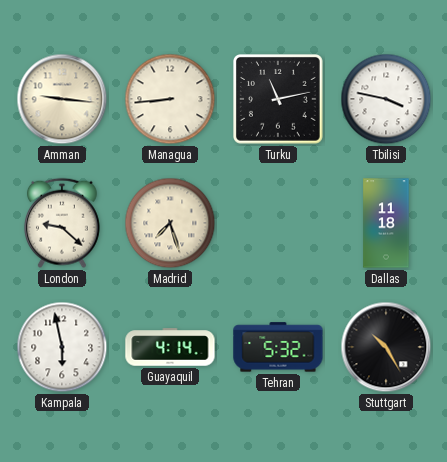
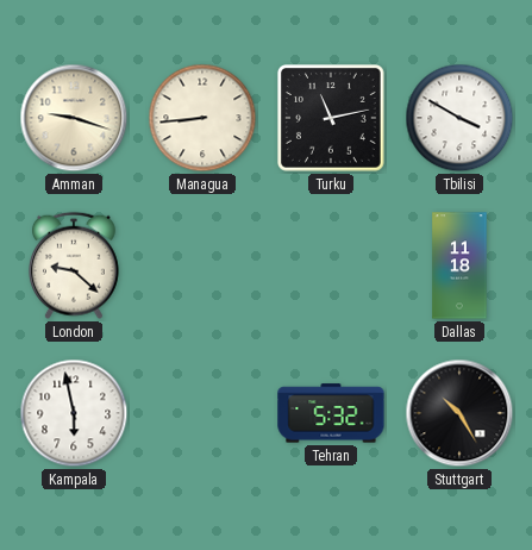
Amman: 9:16 -> 9:18 (74, 118)
Tbilisi: 3:47 -> 3:50 (459, 118)
Madrid: 7:27 -> none (170, 223)
Guayaquil: 4:14 -> none (170, 347)
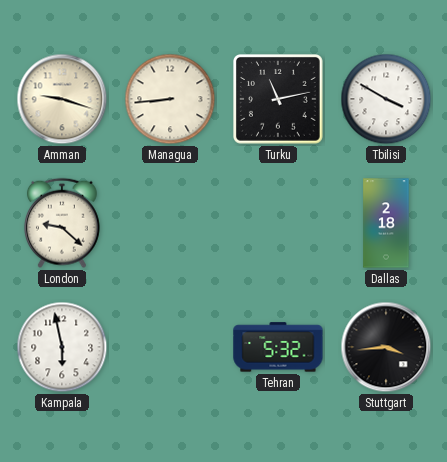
Dallas: 11:18 -> 2:18 (386, 223)
Stuttgart: 10:25 -> 3:44 (386, 347)
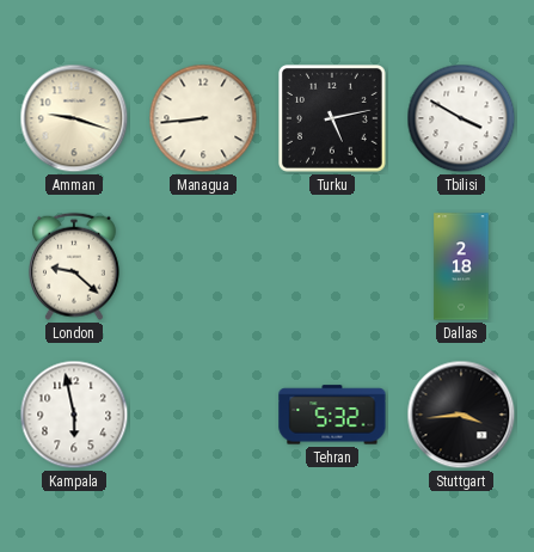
Turku: 11:13 -> 5:13 (333, 119)
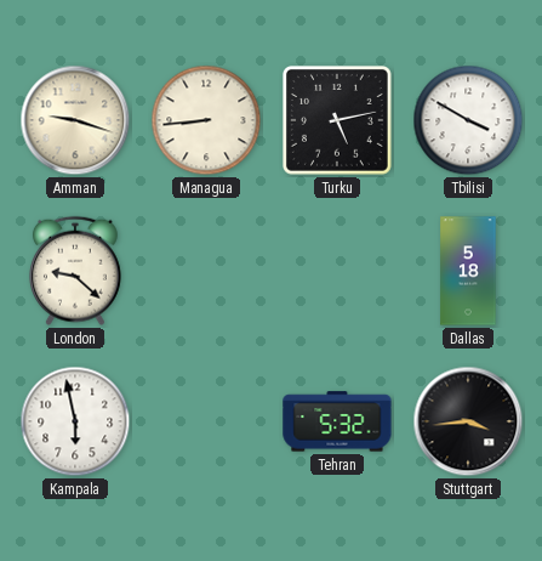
Dallas: 2:18 -> 5:18 (468, 271)
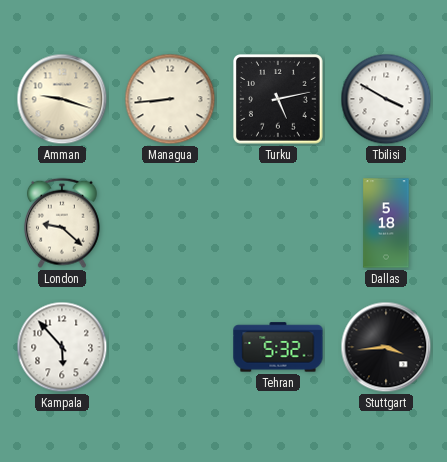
Kampala: 5:58 -> 5:53 (62, 347)
